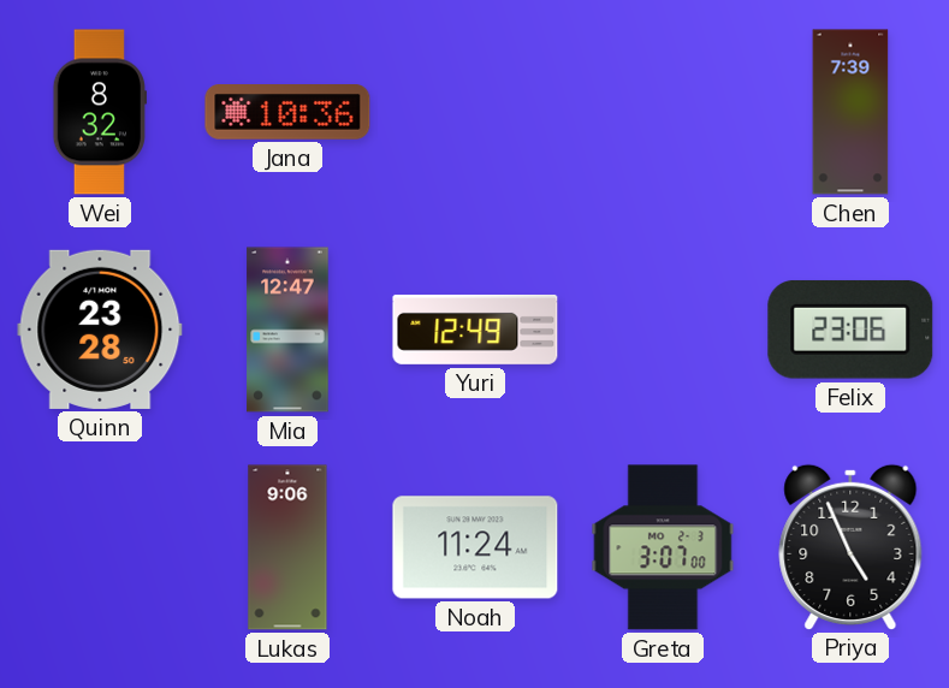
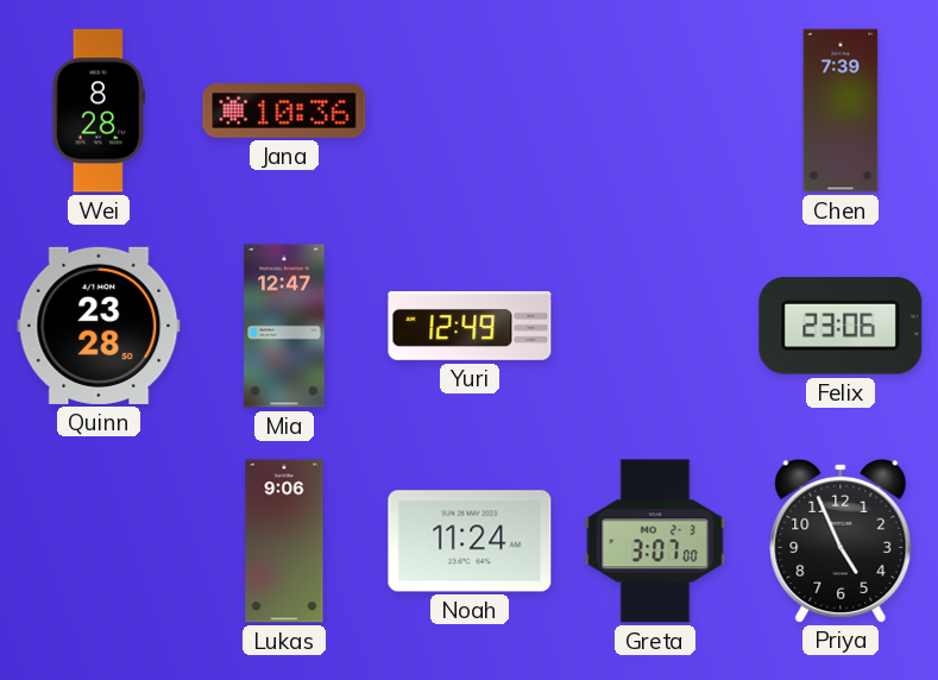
Wei: 8:32 -> 8:28 (99, 111)
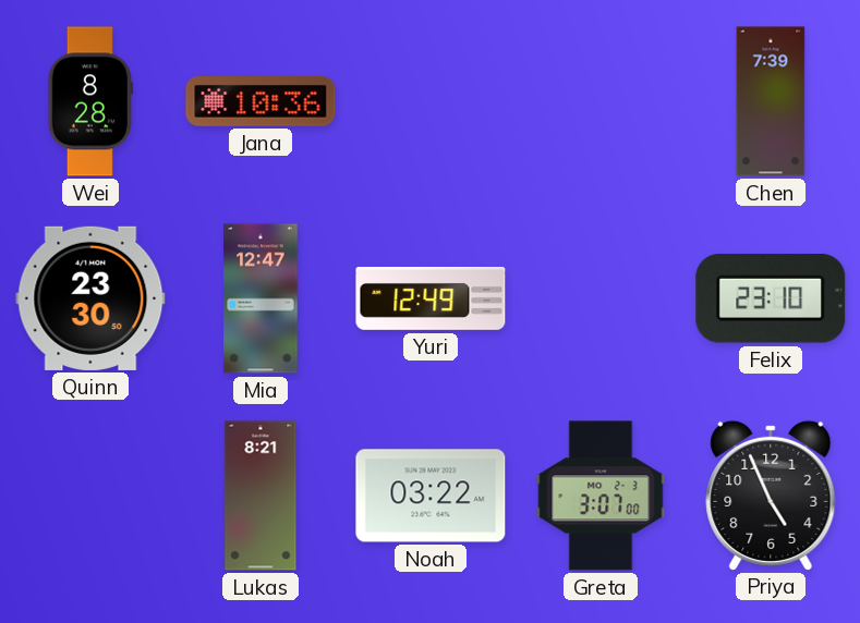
Quinn: 23:28 -> 23:30 (90, 298)
Felix: 23:06 -> 23:10 (771, 298)
Lukas: 9:06 -> 8:21 (261, 496)
Noah: 11:24 -> 03:22 (431, 496)
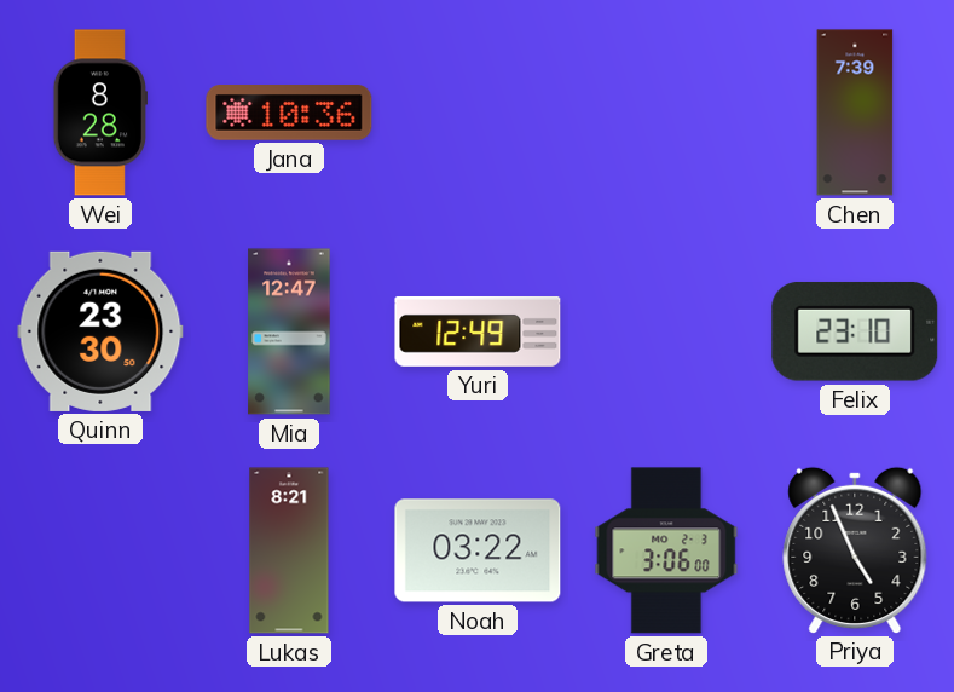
Greta: 3:07 -> 3:06 (666, 550)
